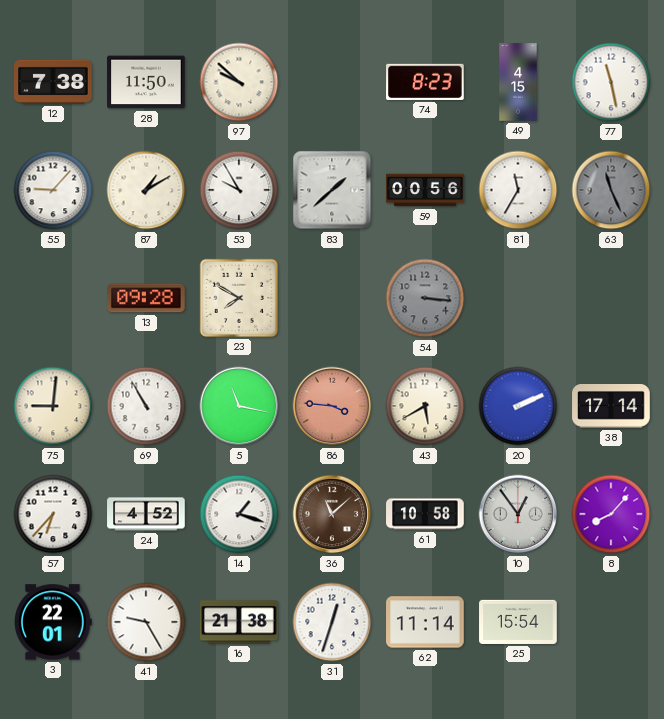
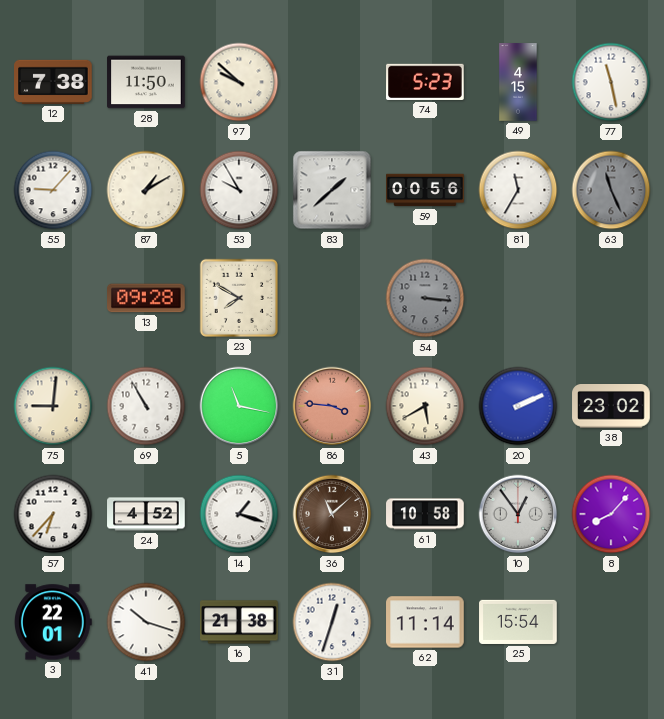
74: 8:23 -> 5:23 (425, 82)
38: 17:14 -> 23:02 (611, 407)
41: 9:25 -> 10:18 (146, 622)
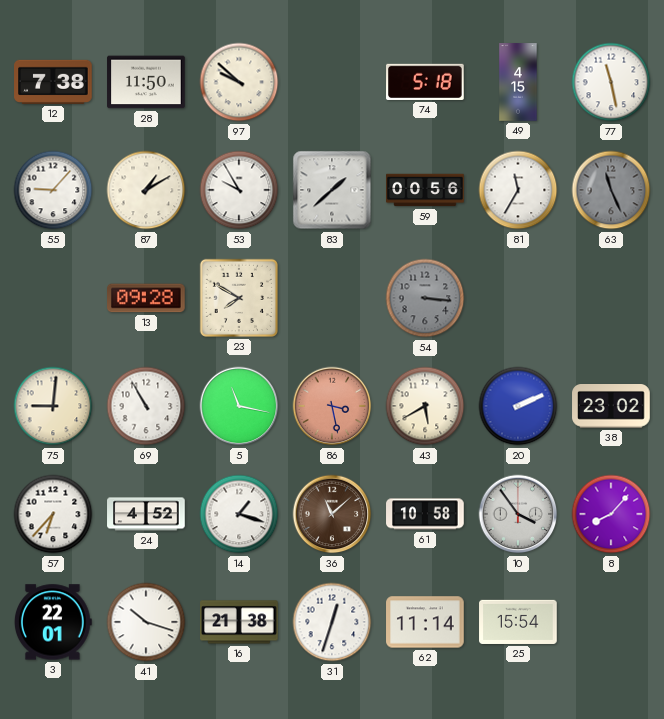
74: 5:23 -> 5:18 (425, 82)
86: 3:46 -> 3:28 (332, 406)
10: 12:54 -> 3:54 (518, 514)
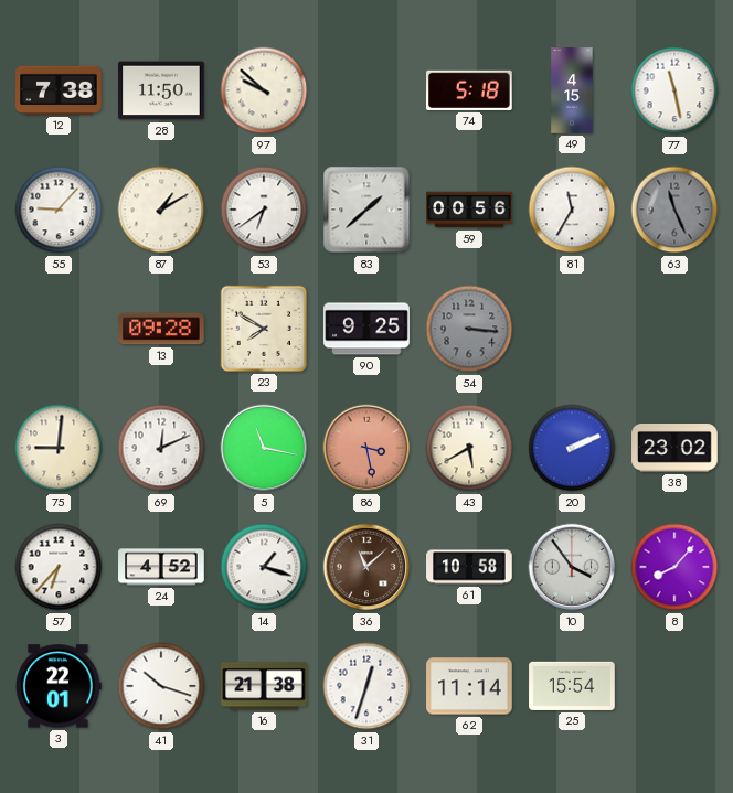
53: 9:55 -> 6:39 (264, 210)
90: none -> 9:25 (366, 329)
69: 10:55 -> 12:11 (161, 448)
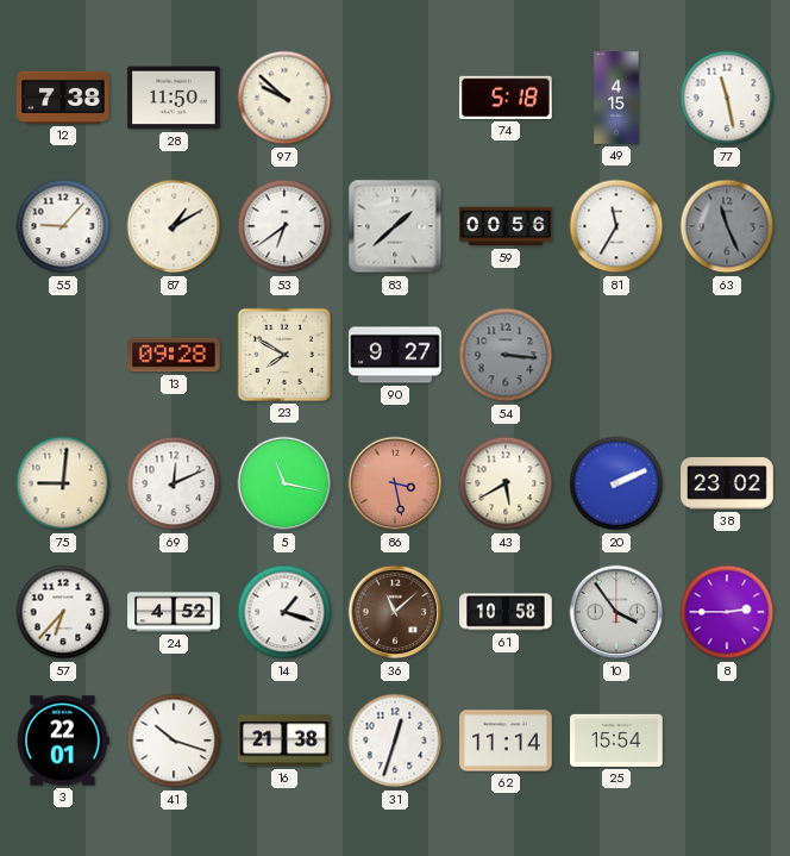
90: 9:25 -> 9:27 (395, 355)
8: 8:07 -> 2:45 (727, 612)
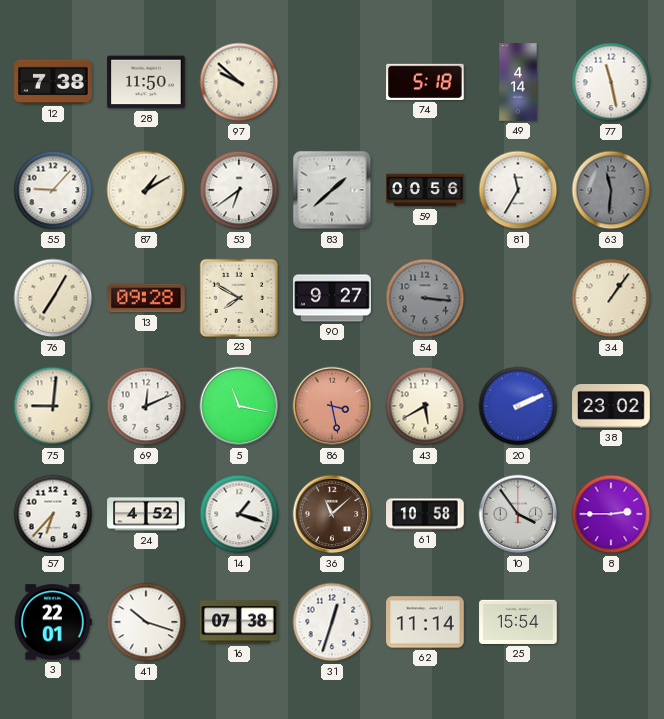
49: 4:15 -> 4:14 (518, 82)
63: 11:26 -> 11:31 (611, 190)
76: none -> 7:05 (53, 298)
34: none -> 1:06 (611, 298)
16: 21:38 -> 07:38 (239, 622)
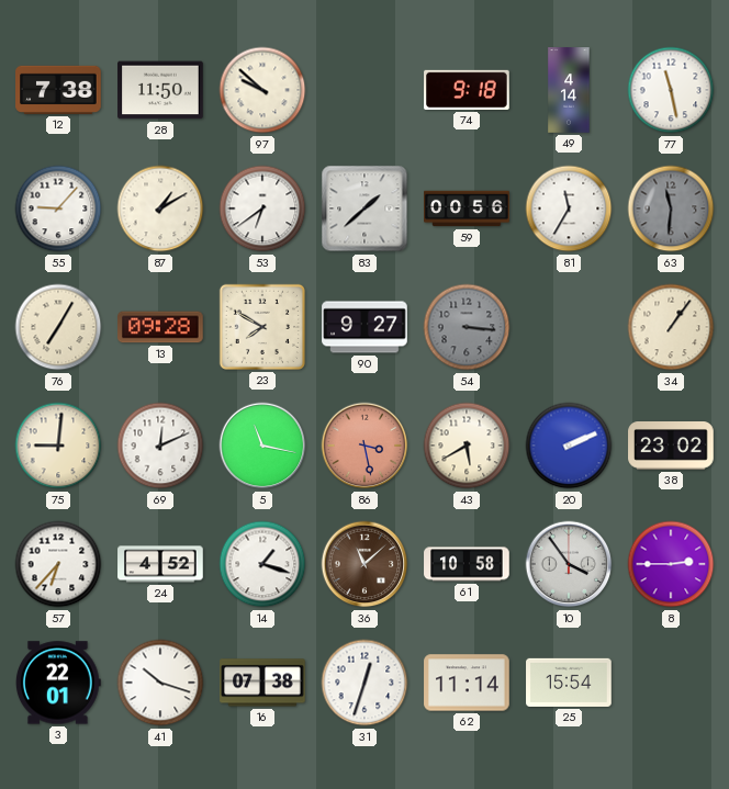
74: 5:18 -> 9:18 (467, 90)
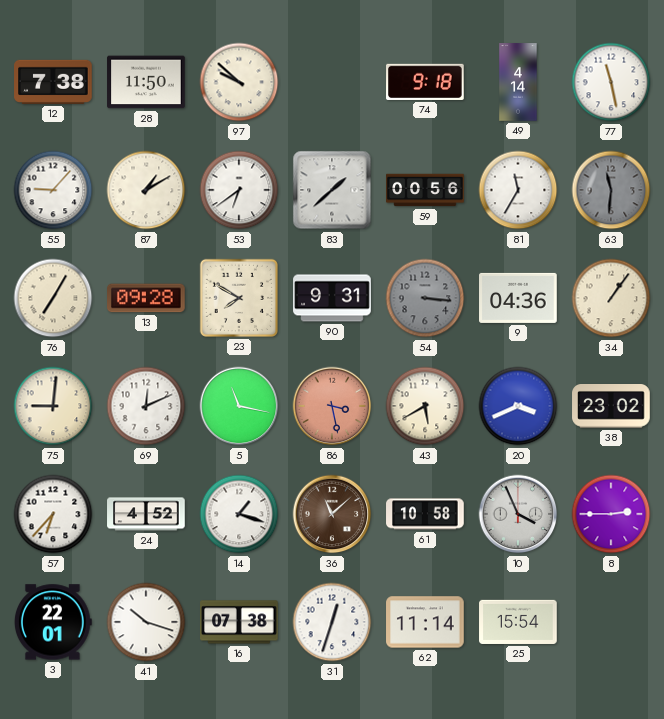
90: 9:27 -> 9:31 (332, 298)
9: none -> 04:36 (518, 298)
20: 2:11 -> 3:41 (518, 406)
10: 3:54 -> 3:56 (518, 514)
